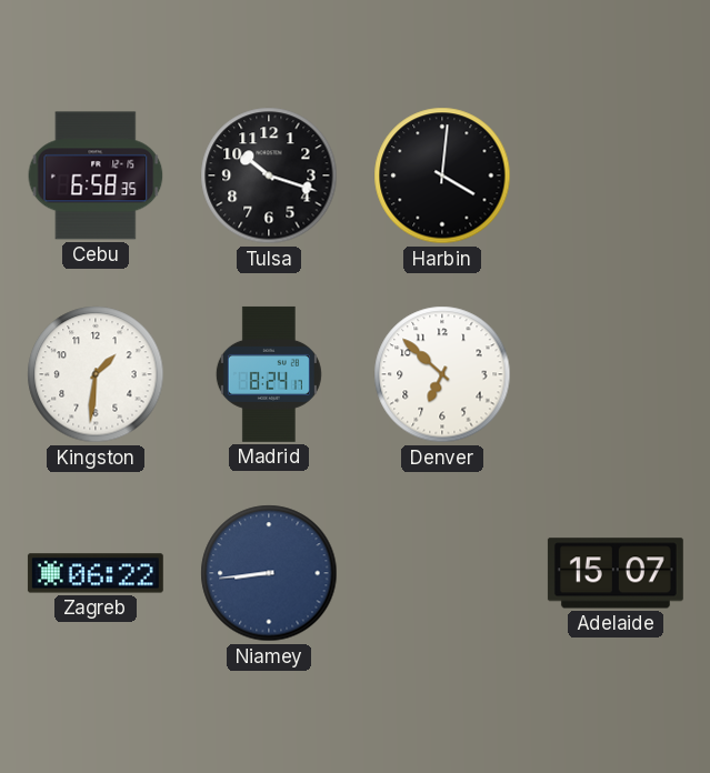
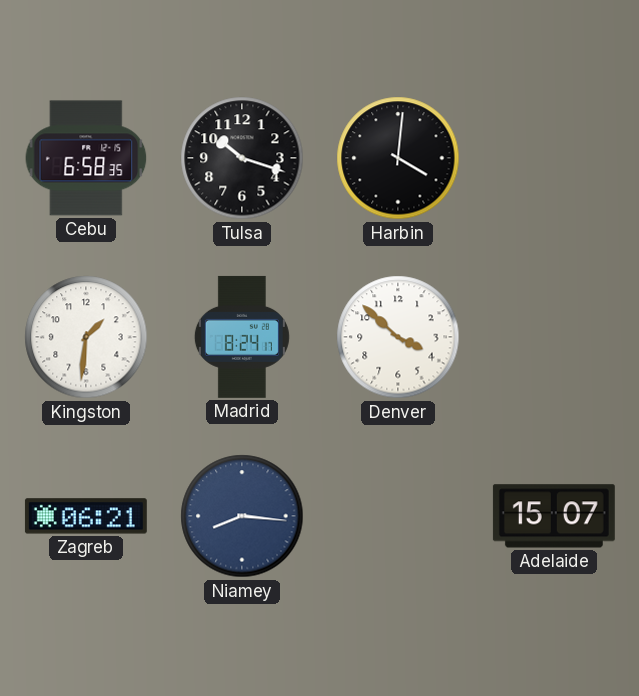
Denver: 6:52 -> 3:52 (398, 337)
Zagreb: 06:22 -> 06:21 (86, 516)
Niamey: 8:44 -> 8:16 (242, 516)
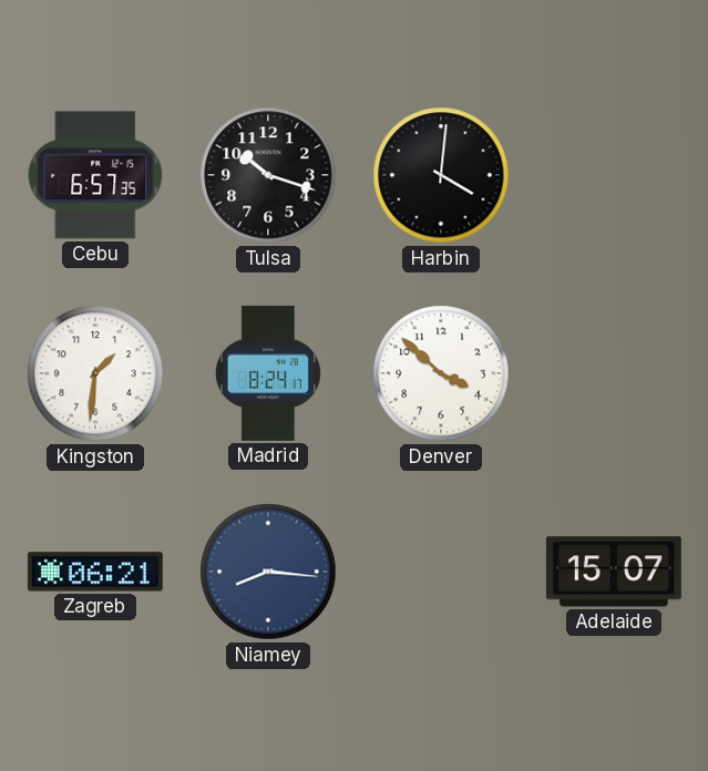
Cebu: 6:58 -> 6:57 (95, 175)
